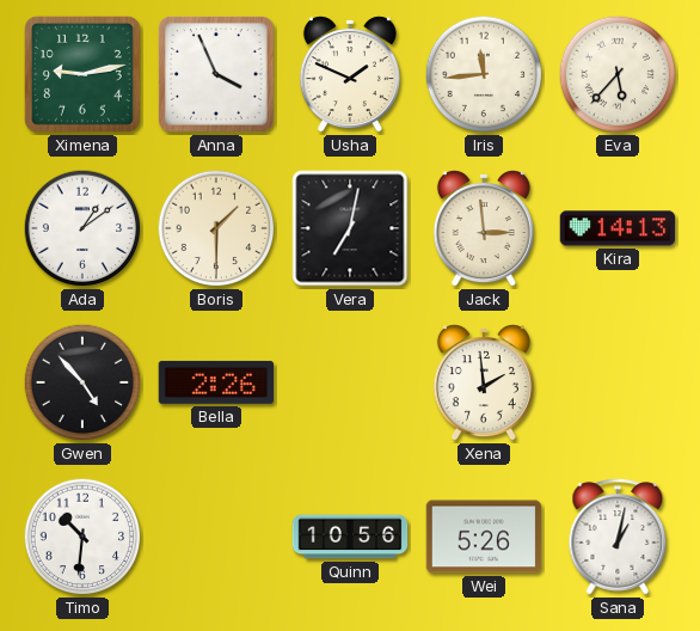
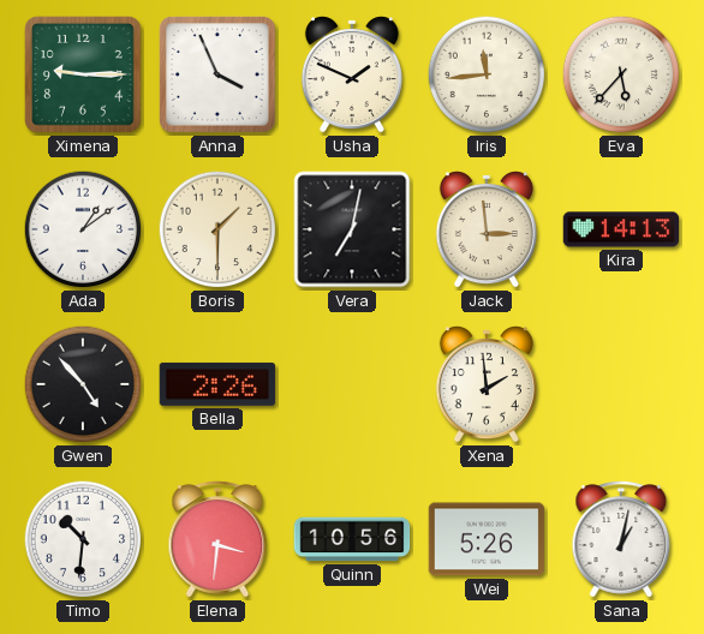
Ximena: 9:13 -> 9:15 (83, 74)
Elena: none -> 3:31 (217, 539)
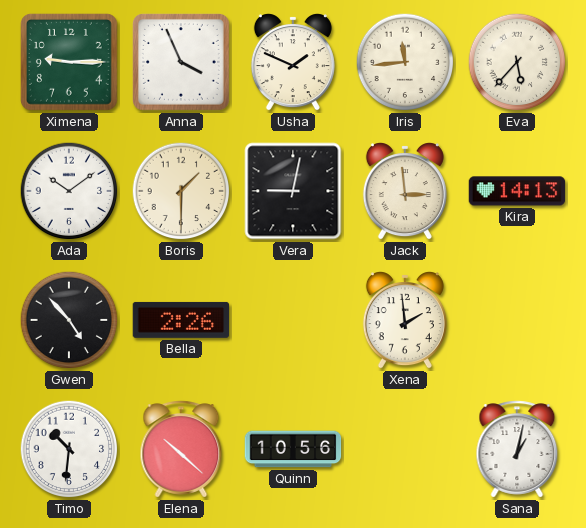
Ada: 1:09 -> 10:09 (69, 191)
Vera: 7:02 -> 9:02 (293, 191)
Elena: 3:31 -> 10:22 (181, 449)
Wei: 5:26 -> none (487, 539)
